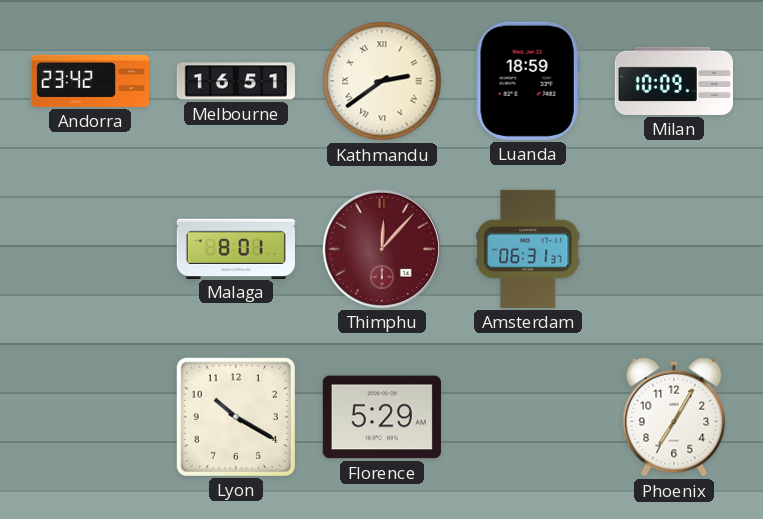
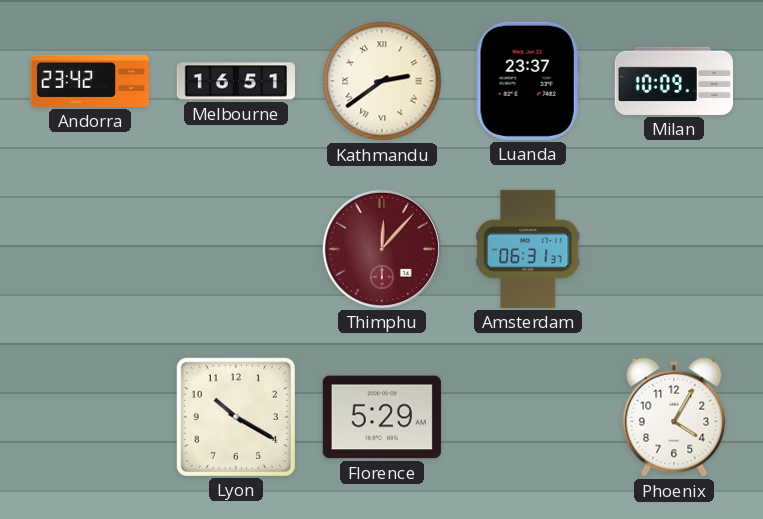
Luanda: 18:59 -> 23:37 (528, 81)
Malaga: 8:01 -> none (236, 248)
Phoenix: 7:05 -> 4:05 (674, 417)
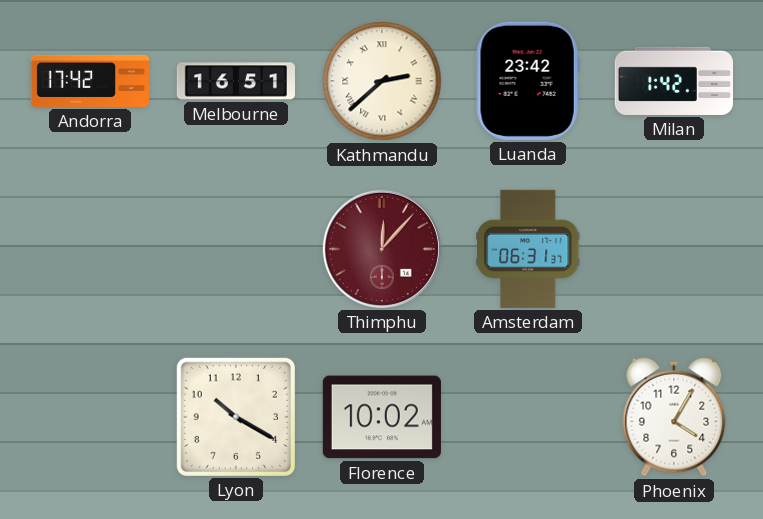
Andorra: 23:42 -> 17:42 (90, 81)
Kathmandu: 2:39 -> 2:38 (382, 81)
Luanda: 23:37 -> 23:42 (528, 81)
Milan: 10:09 -> 1:42 (674, 81)
Florence: 5:29 -> 10:02 (382, 417)
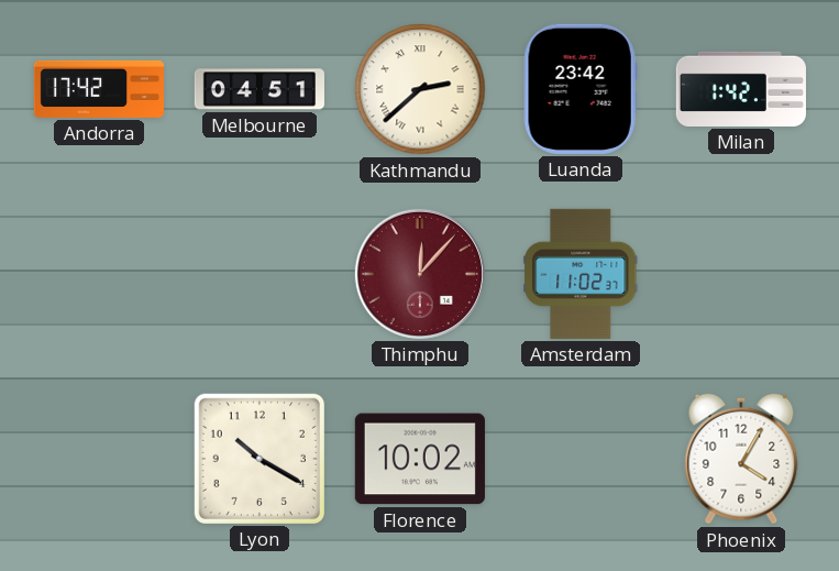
Melbourne: 16:51 -> 04:51 (260, 89)
Amsterdam: 06:31 -> 11:02 (581, 274)
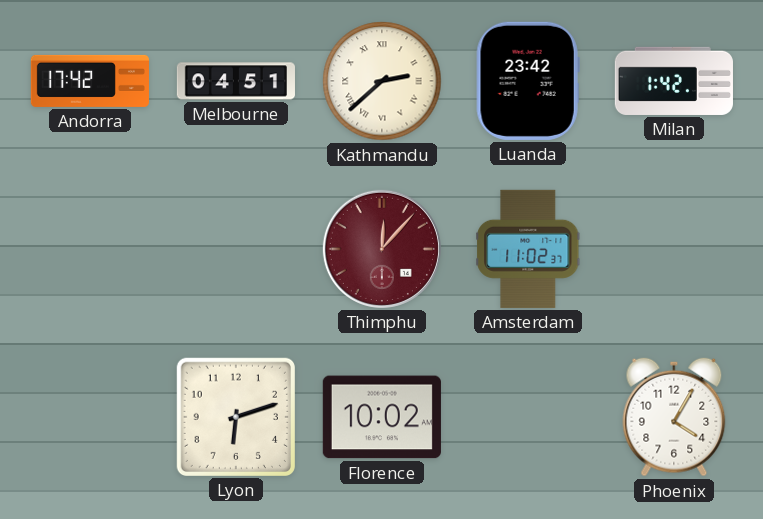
Lyon: 10:20 -> 6:12 (236, 417)
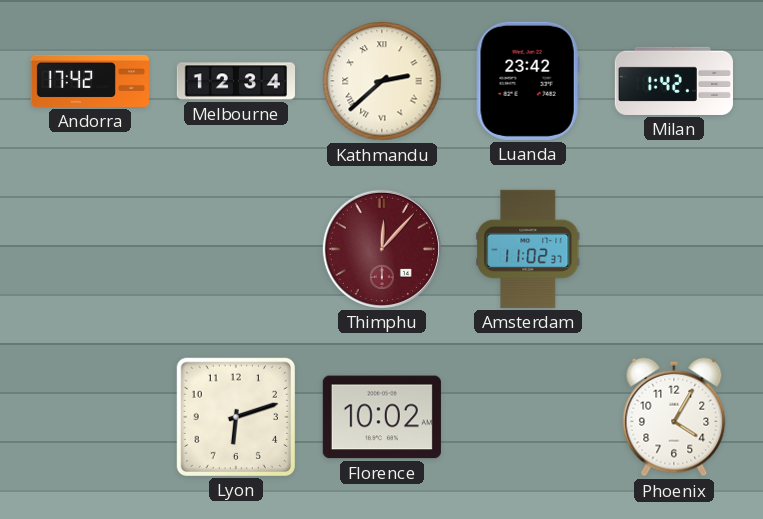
Melbourne: 04:51 -> 12:34 (236, 81)
